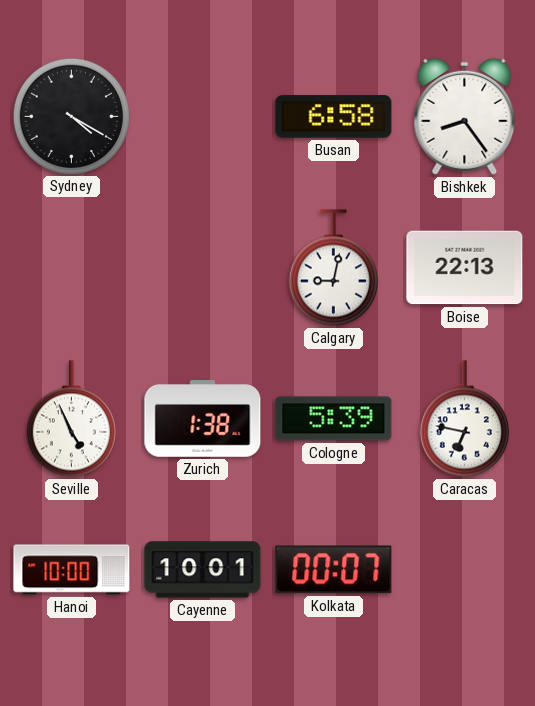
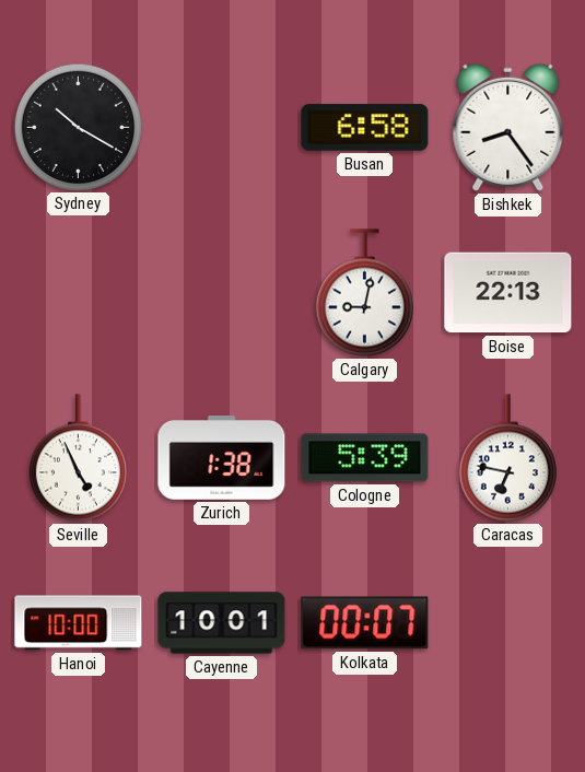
Sydney: 4:20 -> 10:20 (78, 127)
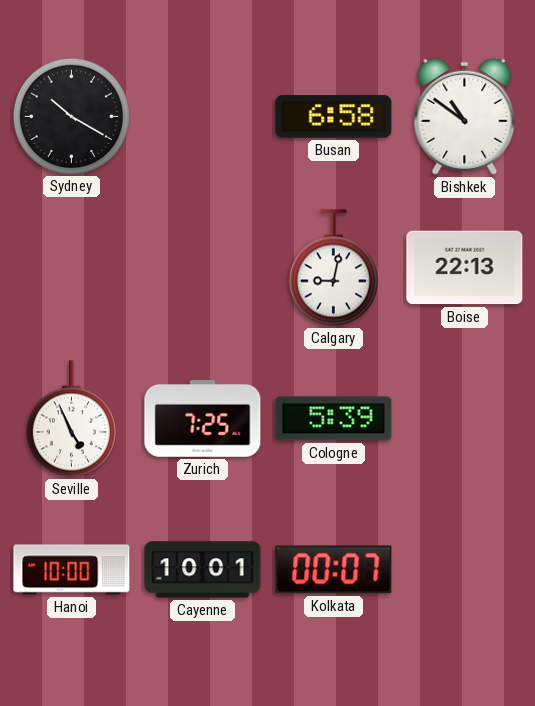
Bishkek: 8:24 -> 10:51 (465, 116)
Zurich: 1:38 -> 7:25 (203, 419)
Caracas: 6:47 -> none (507, 458)
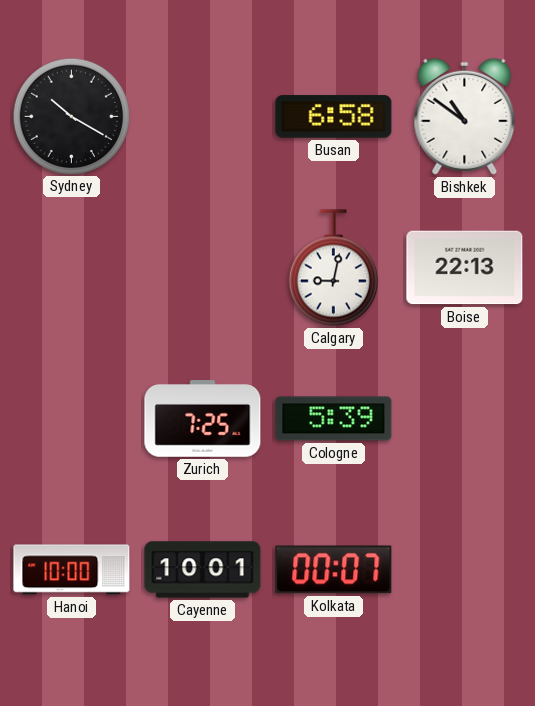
Seville: 4:56 -> none (71, 419)
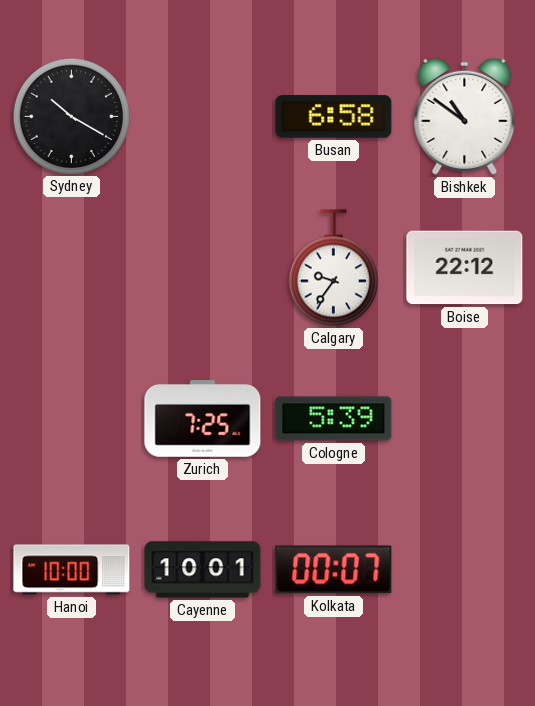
Calgary: 9:02 -> 9:36 (333, 268)
Boise: 22:13 -> 22:12 (465, 268)
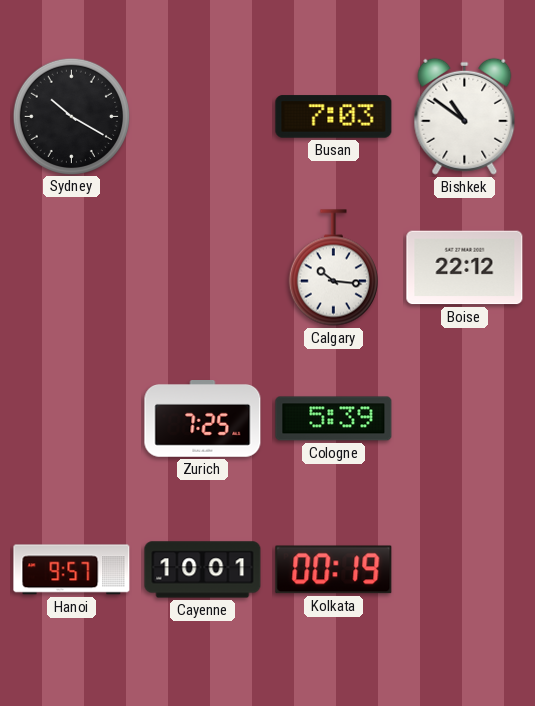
Busan: 6:58 -> 7:03 (334, 117)
Calgary: 9:36 -> 10:16 (333, 268)
Hanoi: 10:00 -> 9:57 (72, 570)
Kolkata: 00:07 -> 00:19 (334, 570)
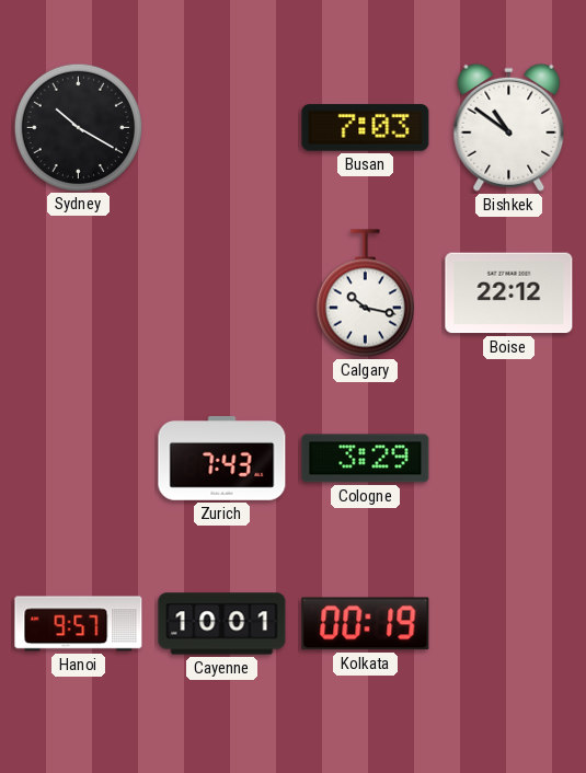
Calgary: 10:16 -> 10:17 (365, 293)
Zurich: 7:25 -> 7:43 (222, 459)
Cologne: 5:39 -> 3:29 (366, 459)
